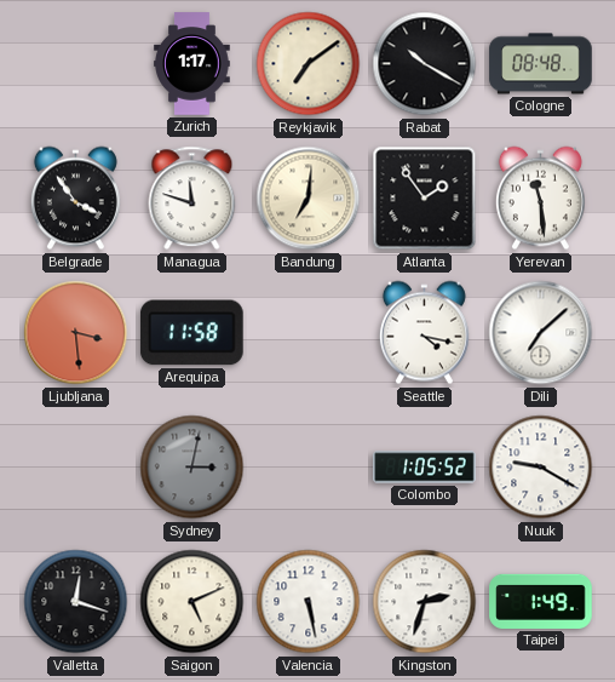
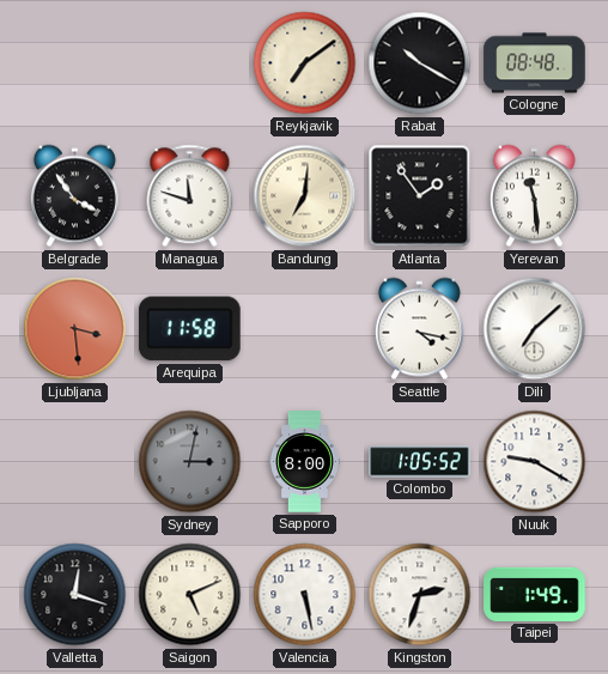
Zurich: 1:17 -> none (192, 64)
Sapporo: none -> 8:00 (304, 462)
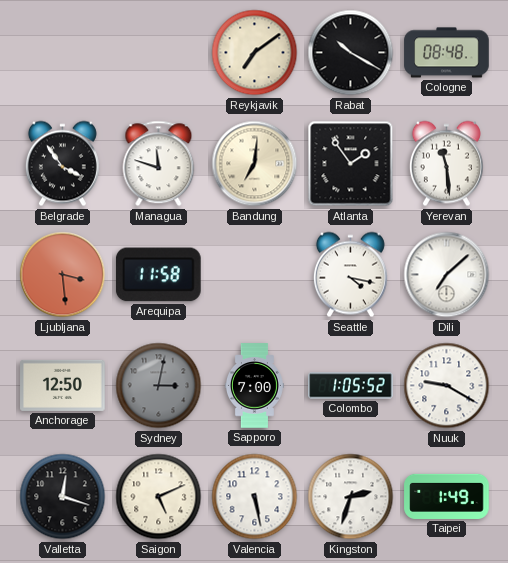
Anchorage: none -> 12:50 (63, 385)
Sapporo: 8:00 -> 7:00 (254, 386)
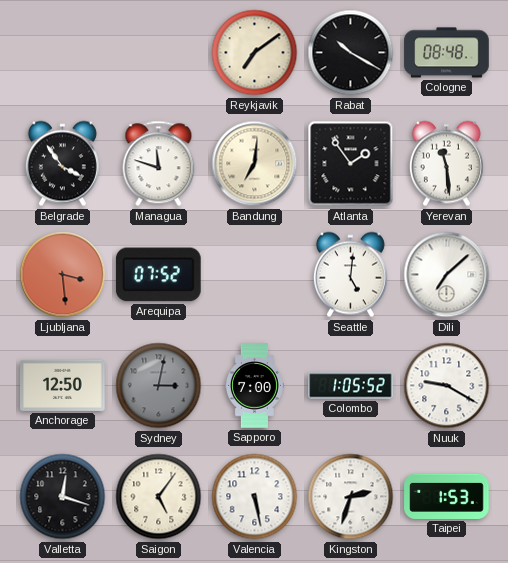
Arequipa: 11:58 -> 07:52 (158, 275)
Seattle: 4:17 -> 5:01 (350, 275)
Saigon: 5:11 -> 5:06 (159, 497)
Taipei: 1:49 -> 1:53 (447, 496)
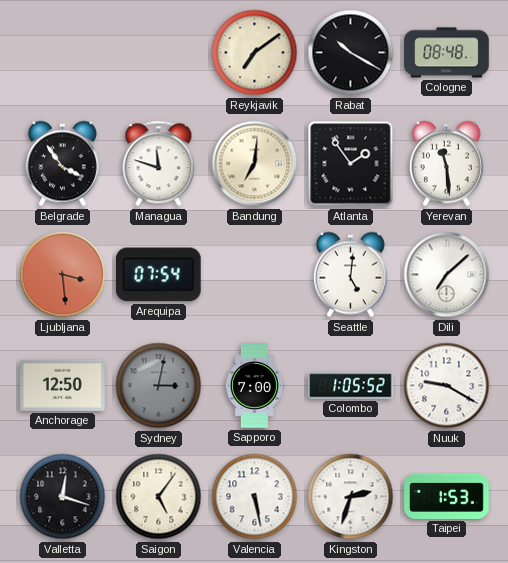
Arequipa: 07:52 -> 07:54 (158, 275)
